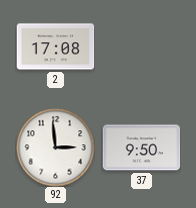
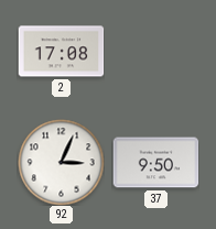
92: 2:59 -> 3:04 (61, 162)
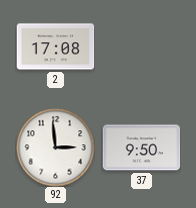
92: 3:04 -> 2:59 (55, 147)
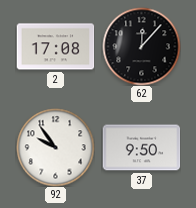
62: none -> 12:07 (141, 46)
92: 2:59 -> 9:54 (55, 147)
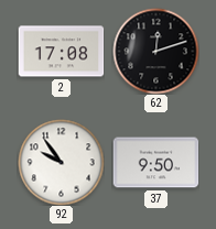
62: 12:07 -> 12:12 (155, 51)
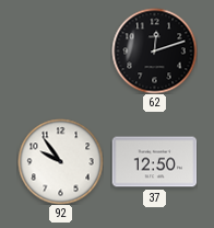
2: 17:08 -> none (61, 52)
37: 9:50 -> 12:50 (154, 162)
